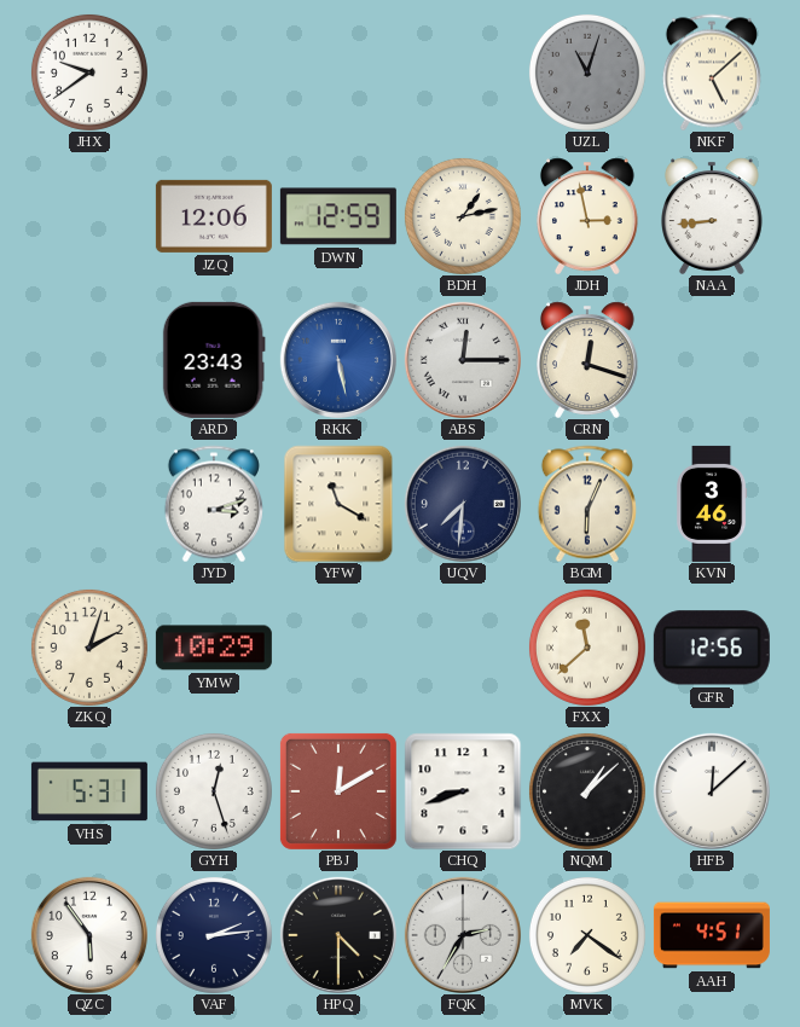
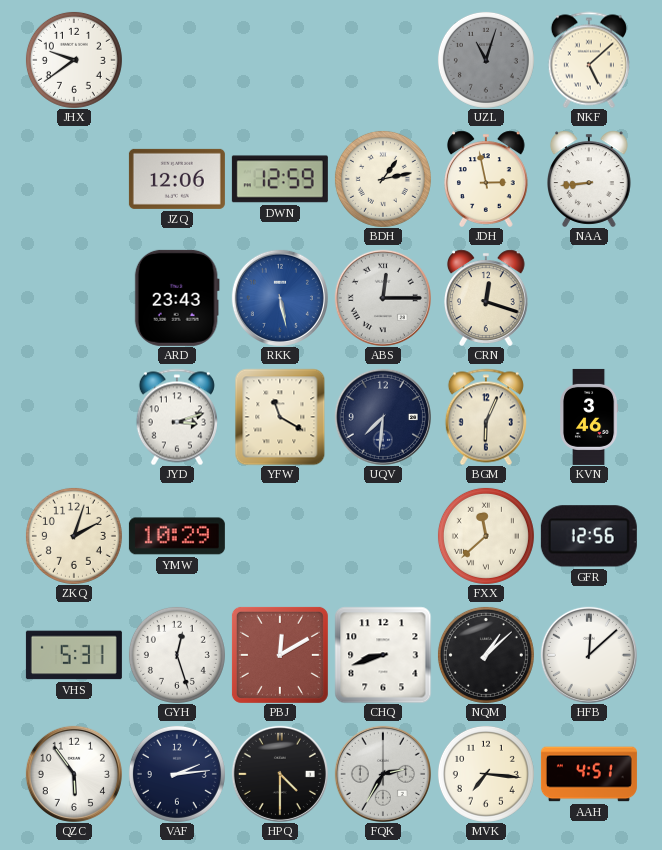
MVK: 7:21 -> 7:16 (486, 774)
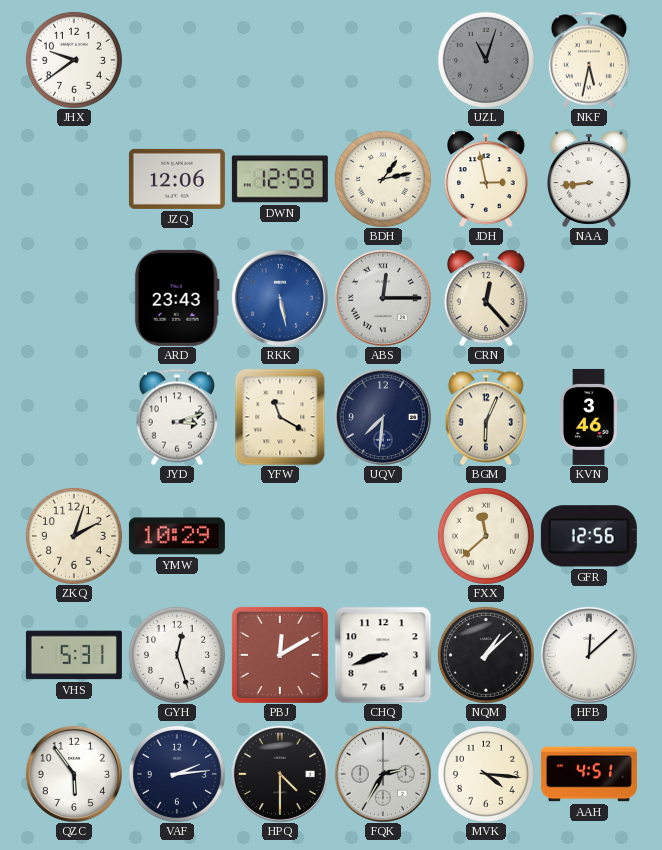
NKF: 5:08 -> 5:32 (589, 60)
CRN: 12:18 -> 12:23 (487, 298)
MVK: 7:16 -> 4:16 (486, 774)
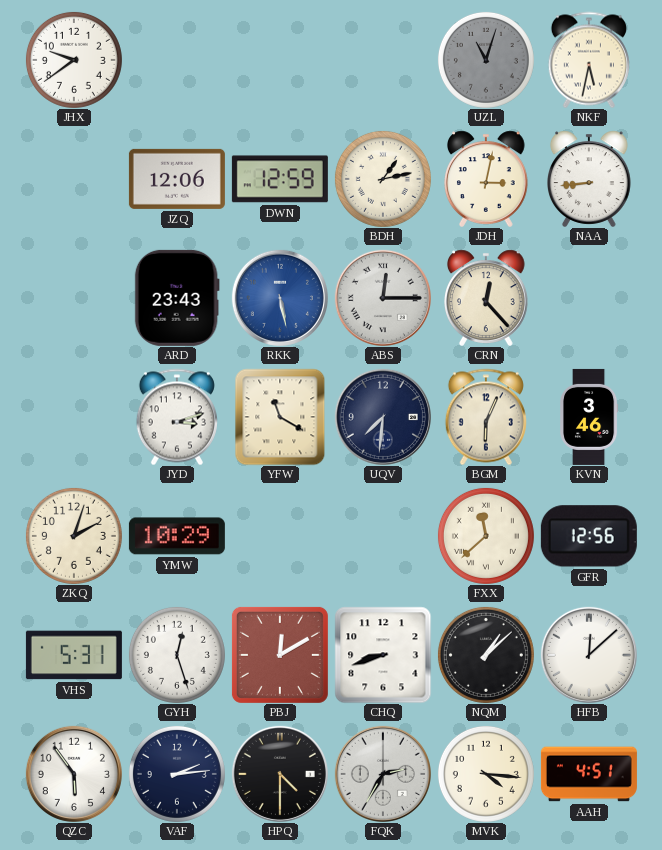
JDH: 2:58 -> 3:02 (487, 179)
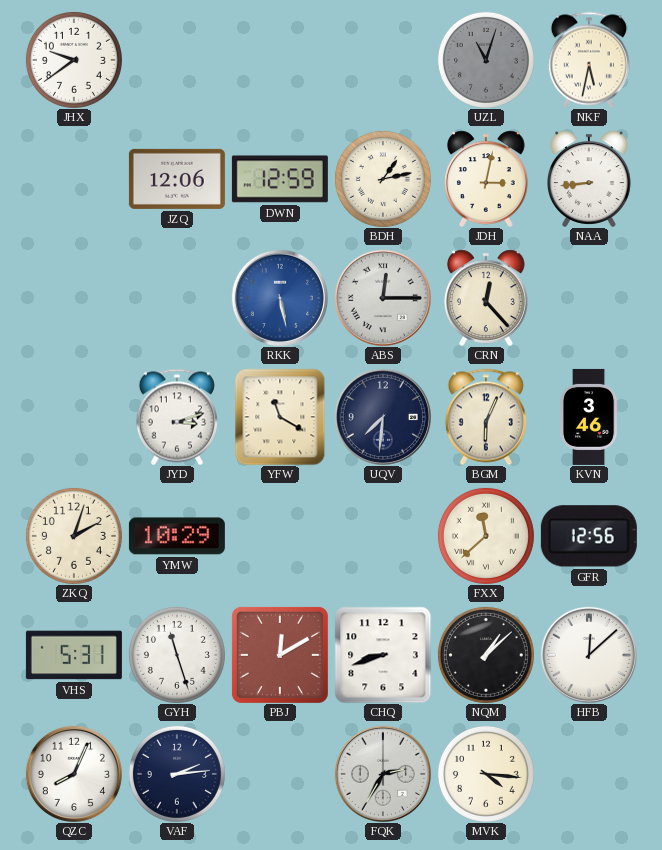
ARD: 23:43 -> none (177, 298)
GYH: 12:27 -> 11:27 (177, 655)
QZC: 5:54 -> 8:04 (74, 774)
HPQ: 4:30 -> none (280, 774)
AAH: 4:51 -> none (589, 774)
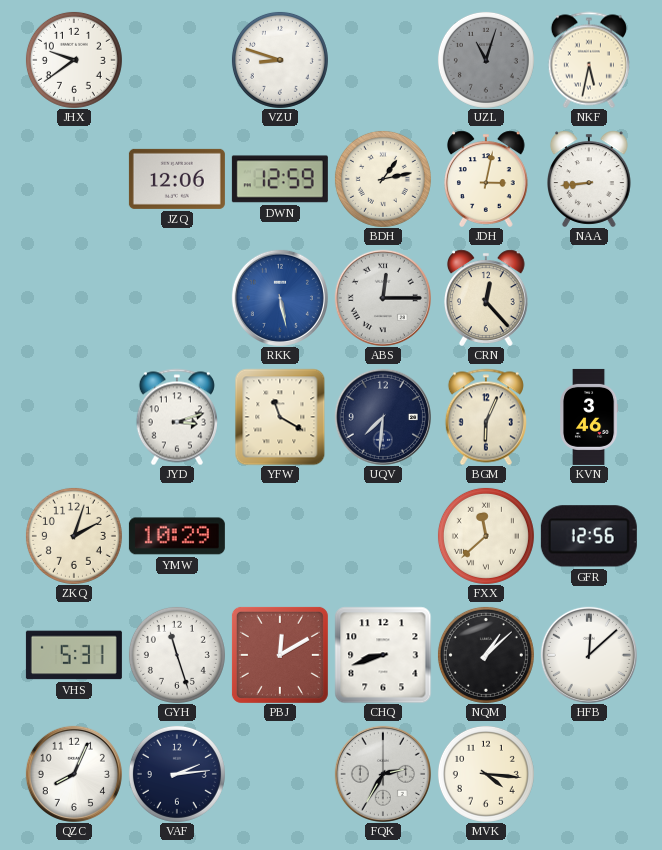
VZU: none -> 8:48 (280, 60)
